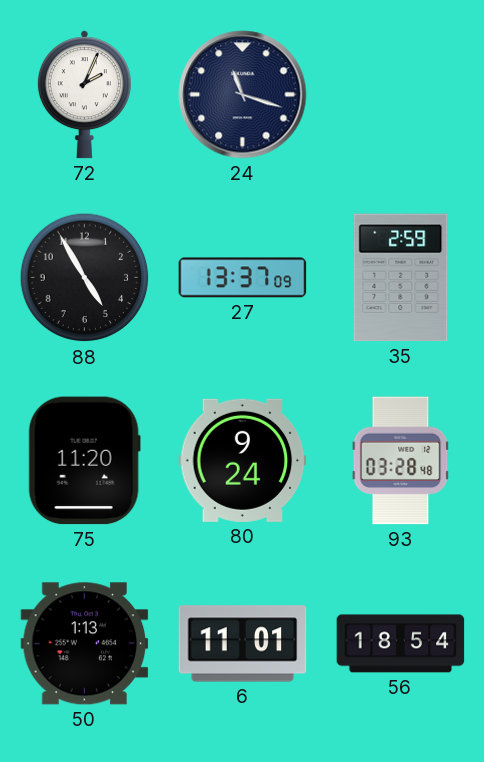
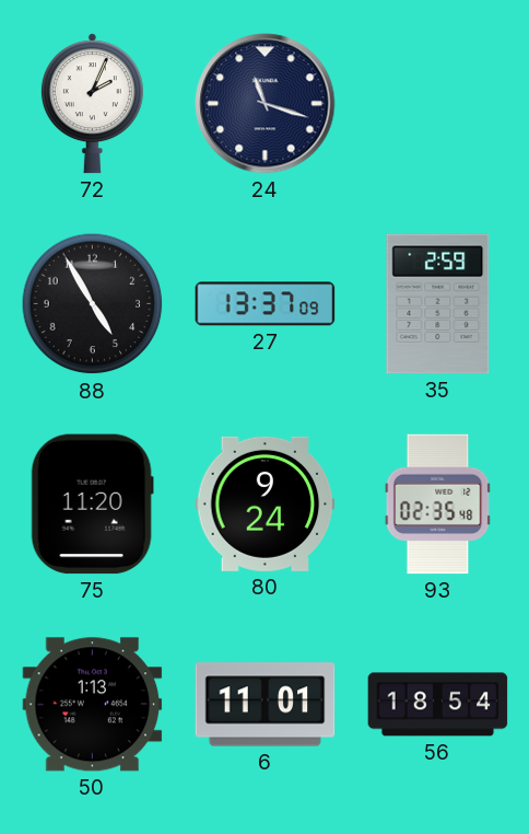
93: 03:28 -> 02:35 (438, 505)
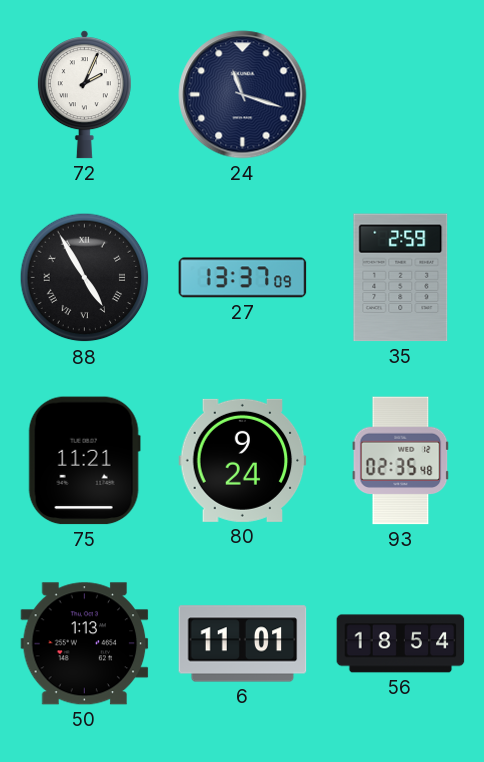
88 numerals: Arabic -> Roman (85, 278)
75: 11:20 -> 11:21 (84, 461)
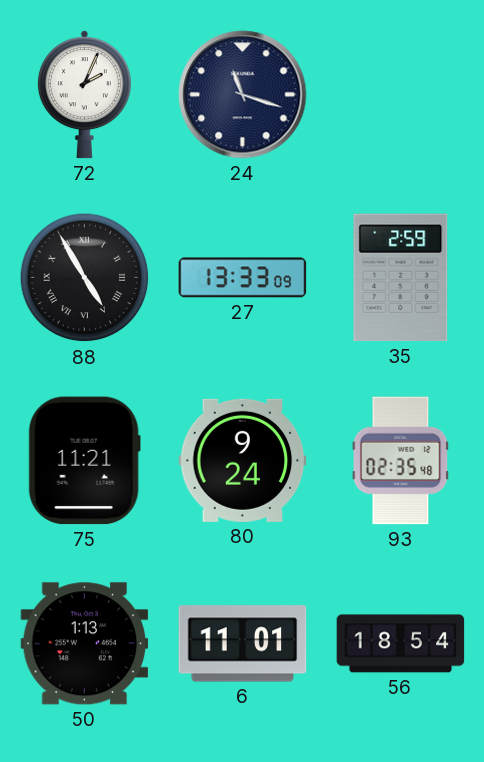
27: 13:37 -> 13:33 (243, 278)
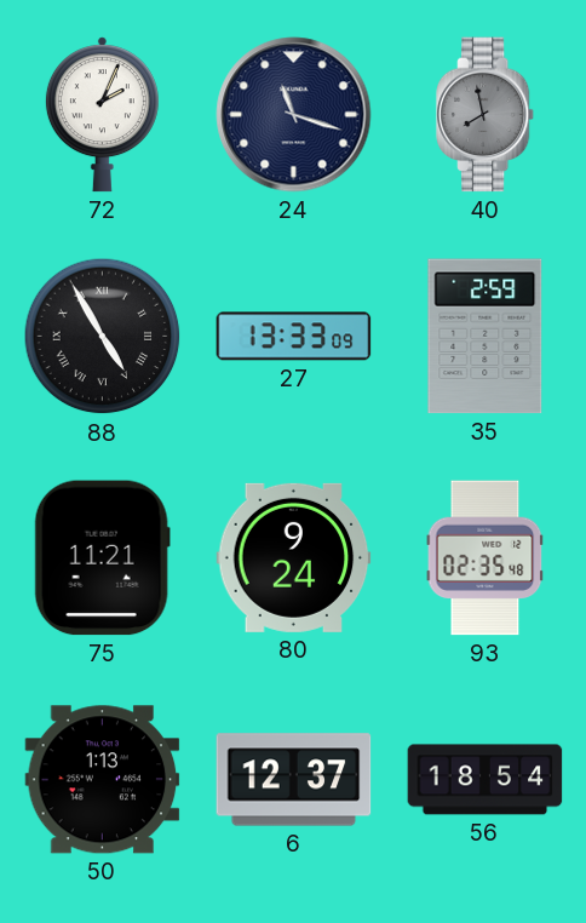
40: none -> 7:58 (486, 115)
6: 11:01 -> 12:37 (294, 780)
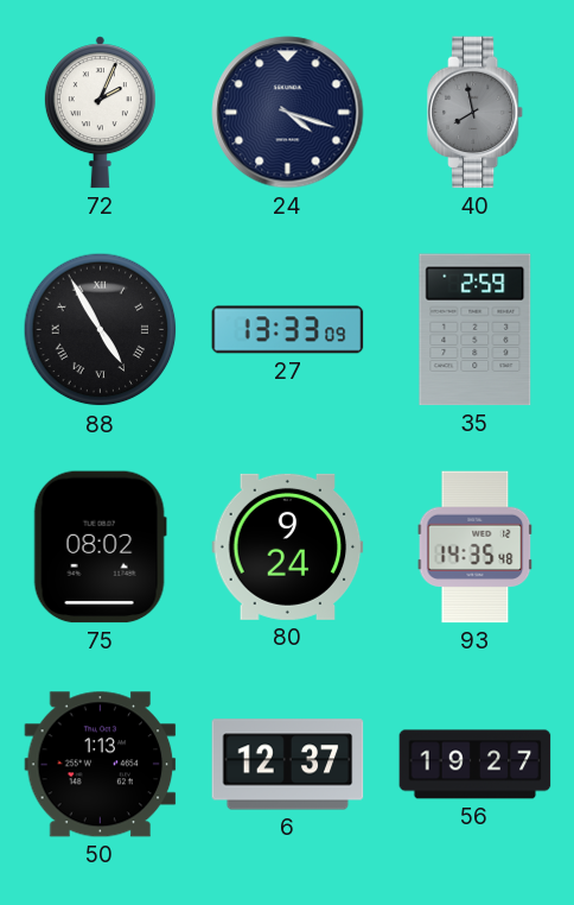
24: 11:18 -> 4:18 (288, 113)
75: 11:21 -> 08:02 (100, 548)
93: 02:35 -> 14:35 (476, 548)
56: 18:54 -> 19:27 (476, 765)
